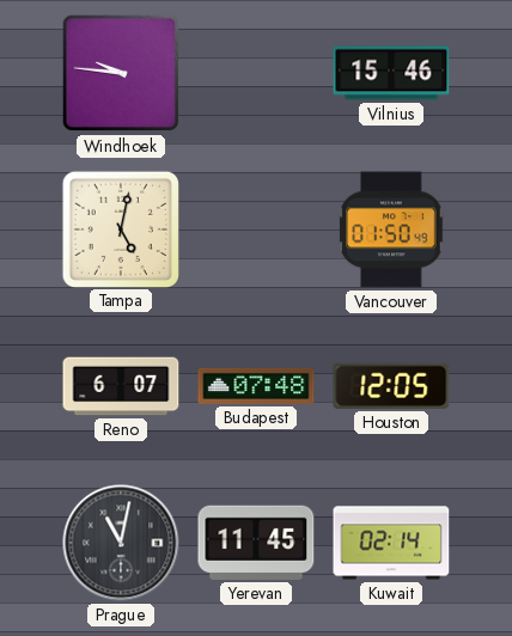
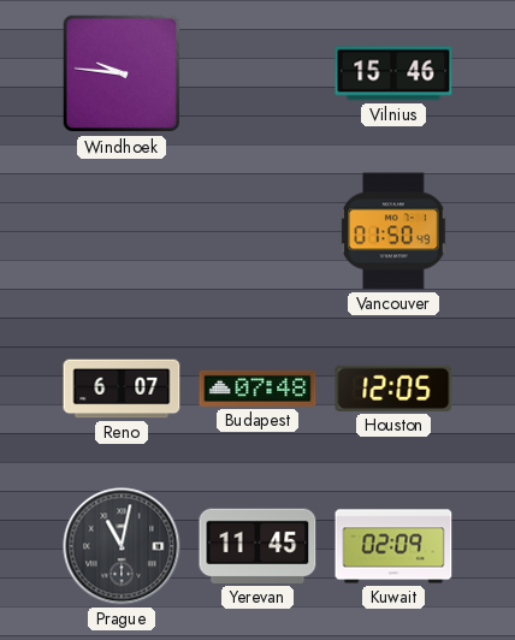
Tampa: 5:02 -> none (120, 228)
Kuwait: 02:14 -> 02:09 (393, 546)
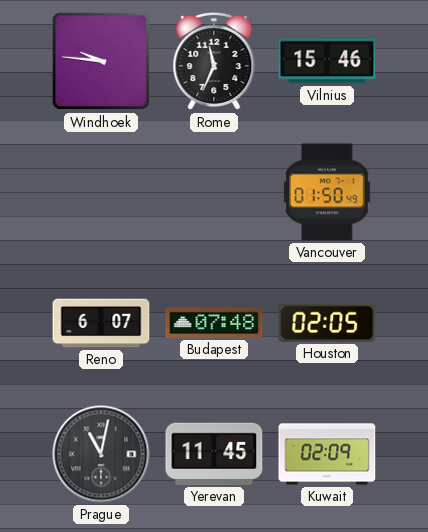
Rome: none -> 11:34 (214, 61)
Houston: 12:05 -> 02:05 (327, 323)
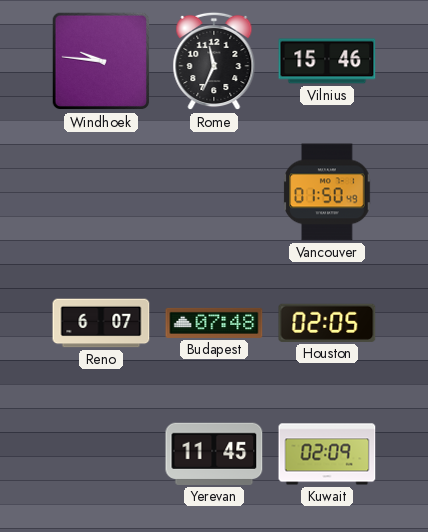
Prague: 11:02 -> none (101, 454)
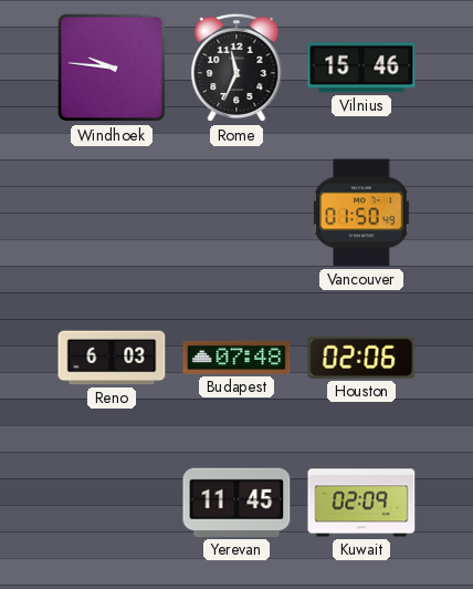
Reno: 6:07 -> 6:03 (112, 358)
Houston: 02:05 -> 02:06 (361, 358)
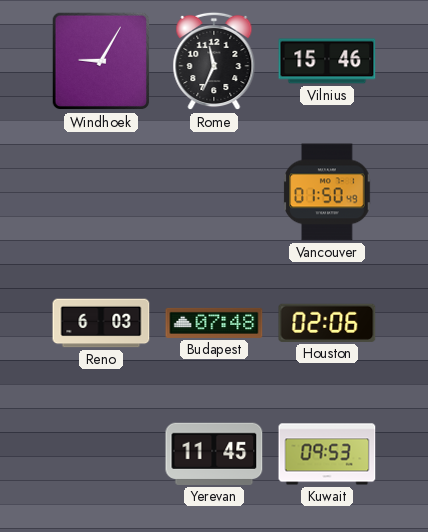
Windhoek: 9:46 -> 9:05 (101, 61)
Kuwait: 02:09 -> 09:53 (327, 454)
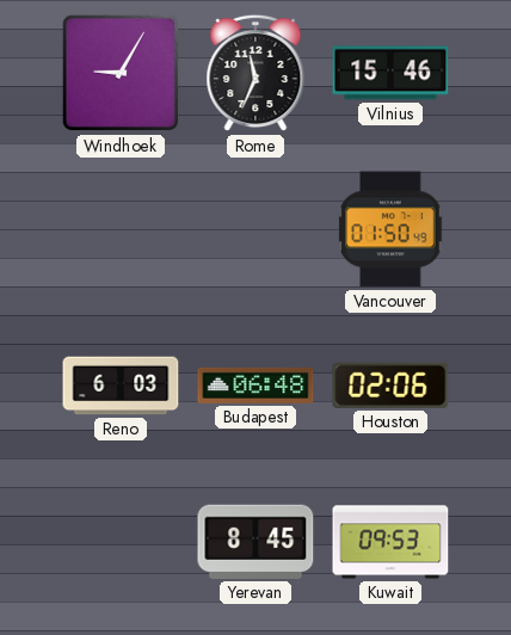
Budapest: 07:48 -> 06:48 (255, 386)
Yerevan: 11:45 -> 8:45 (255, 542)
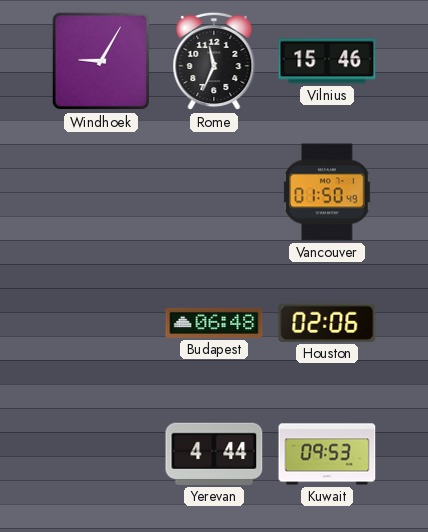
Reno: 6:03 -> none (121, 386)
Yerevan: 8:45 -> 4:44 (214, 454)
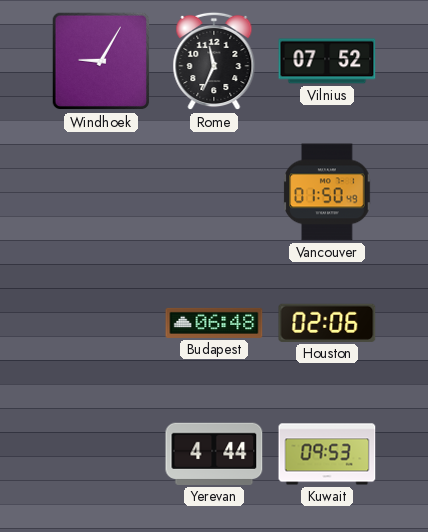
Vilnius: 15:46 -> 07:52 (327, 61)
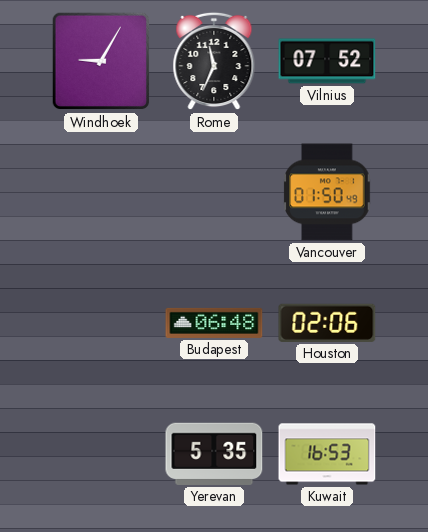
Yerevan: 4:44 -> 5:35 (214, 454)
Kuwait: 09:53 -> 16:53 (327, 454)
